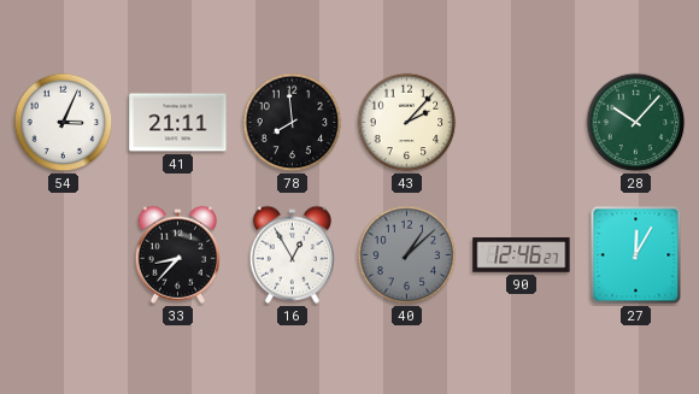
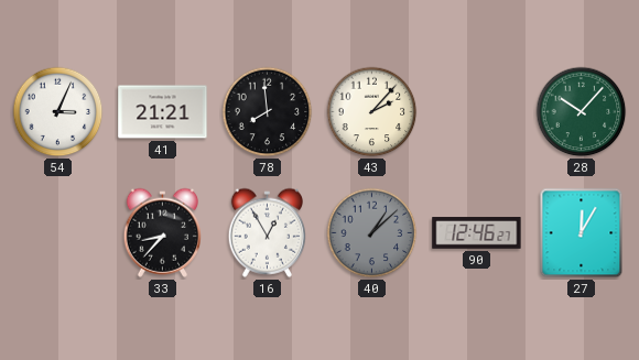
41: 21:11 -> 21:21 (163, 112)
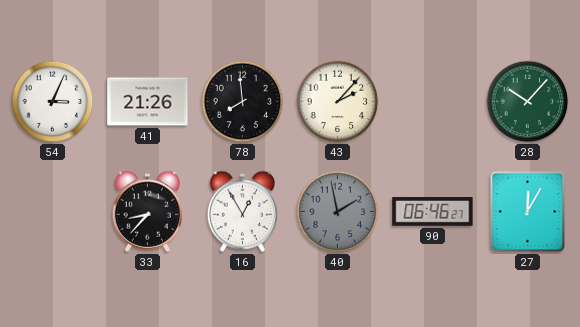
41: 21:21 -> 21:26 (148, 102)
40: 1:08 -> 1:58 (338, 212)
90: 12:46 -> 06:46 (433, 212)
